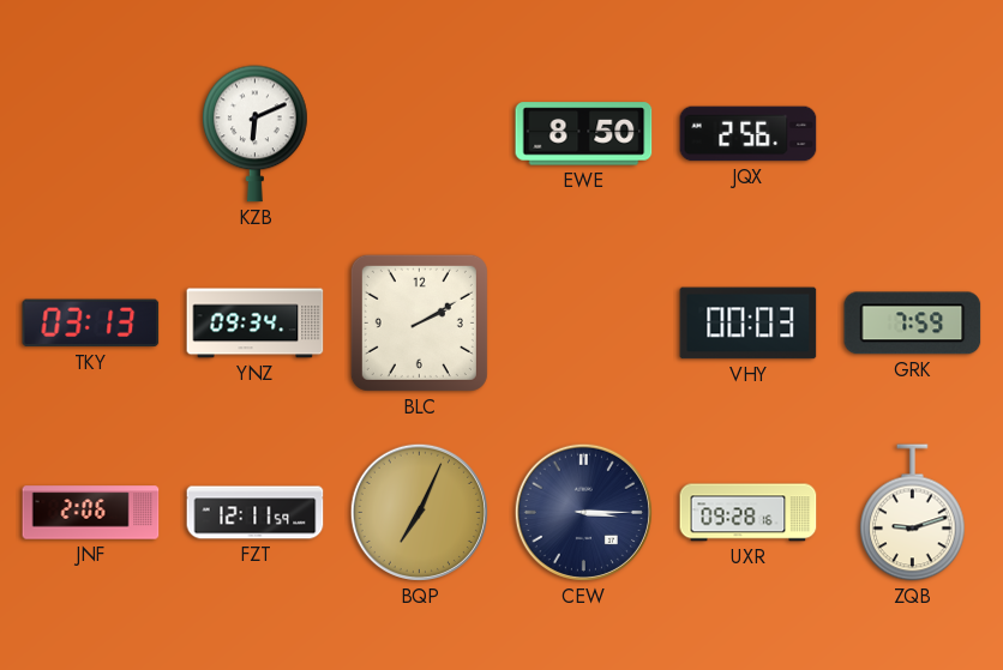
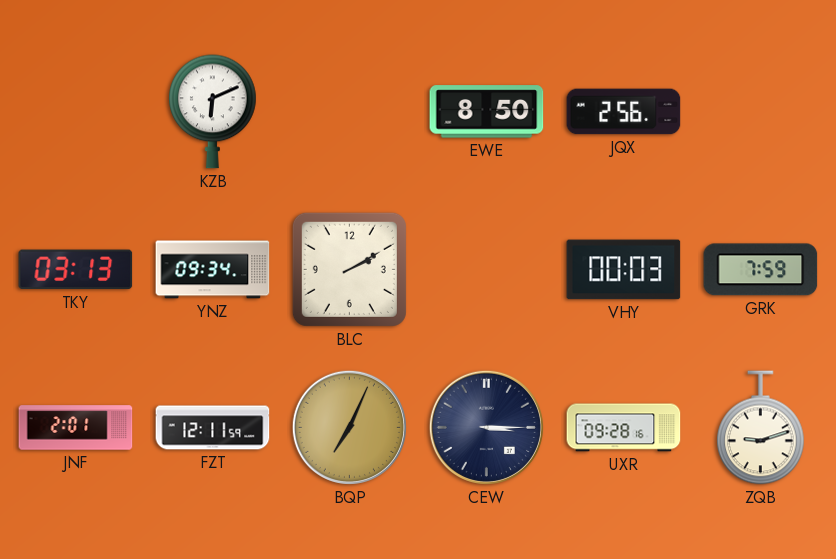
JNF: 2:06 -> 2:01 (76, 428)
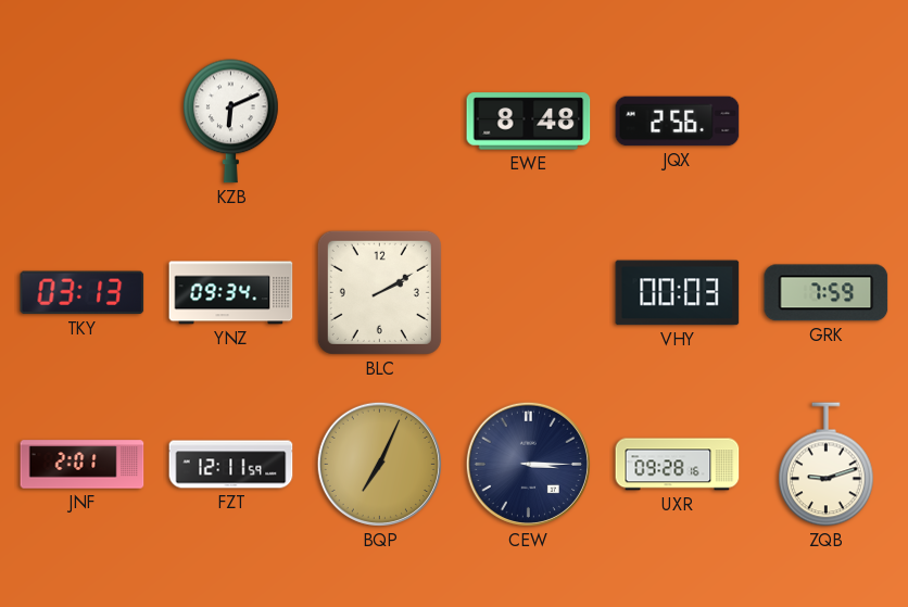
EWE: 8:50 -> 8:48 (529, 122)
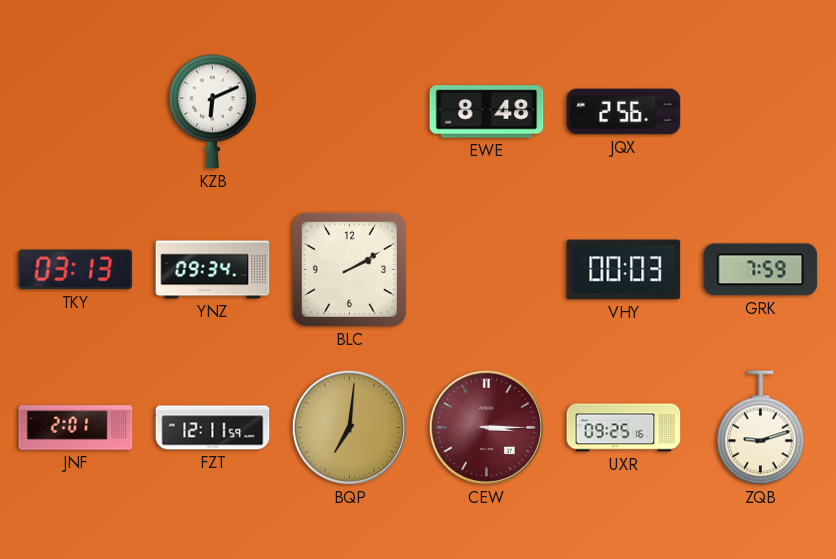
BQP: 7:04 -> 7:01 (349, 427)
CEW dial: navy -> burgundy (486, 427)
UXR: 09:28 -> 09:25 (624, 428)
